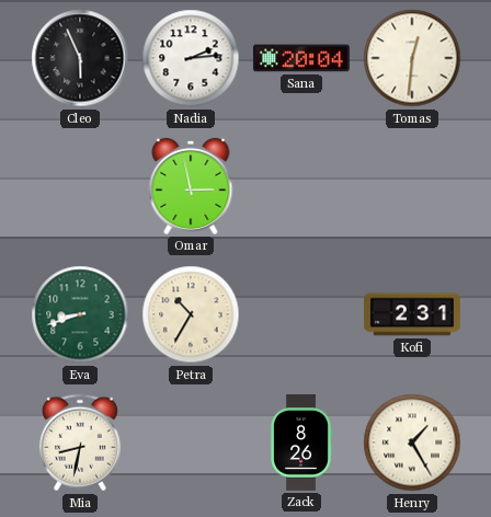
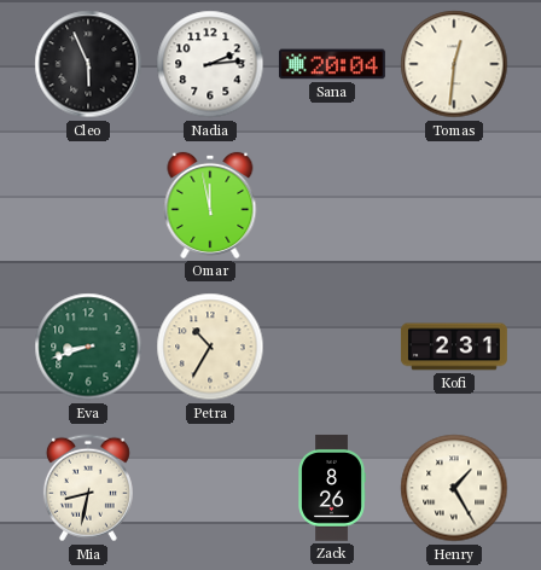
Omar: 2:58 -> 11:58 (210, 205)
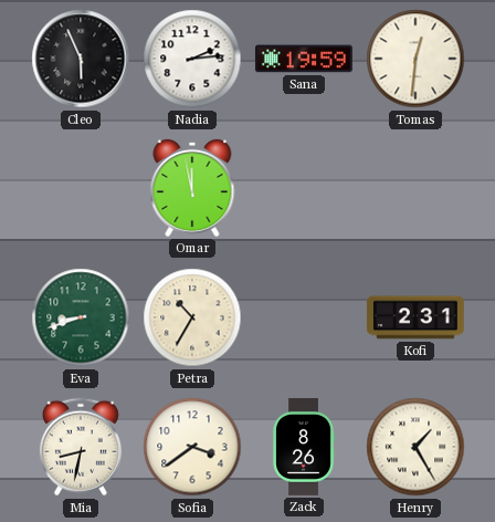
Sana: 20:04 -> 19:59 (304, 59)
Sofia: none -> 3:39 (192, 447)
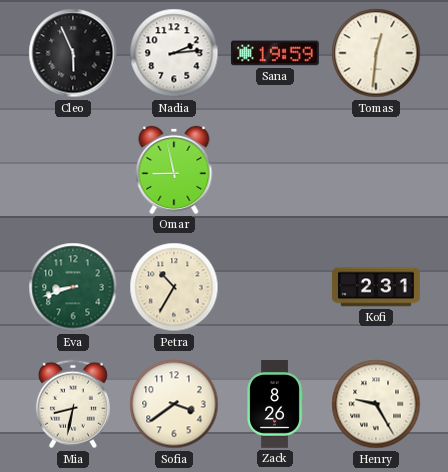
Omar: 11:58 -> 8:58 (174, 170)
Henry: 1:25 -> 9:25 (376, 404)
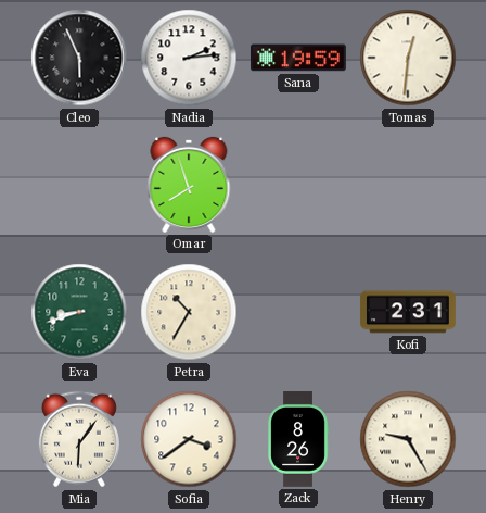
Omar: 8:58 -> 7:57 (189, 185)
Mia: 8:32 -> 6:06 (79, 439)
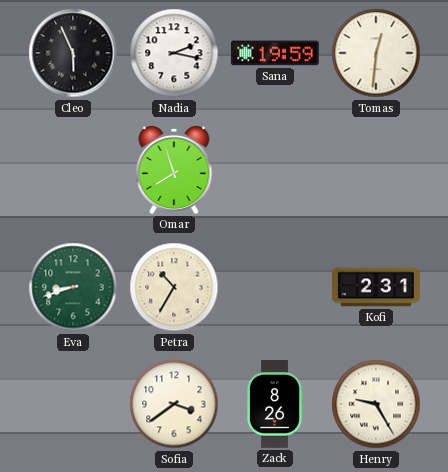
Nadia: 2:14 -> 2:17 (174, 53)
Mia: 6:06 -> none (79, 439)
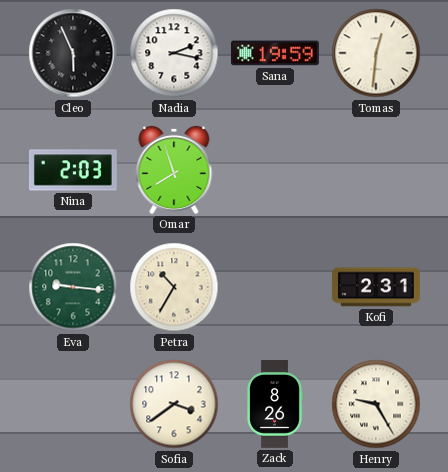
Nina: none -> 2:03 (73, 170)
Eva: 8:42 -> 9:16 (73, 287)
